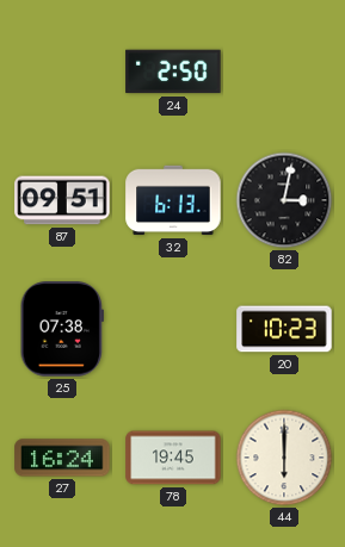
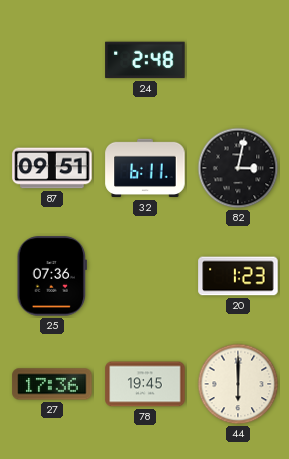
24: 2:50 -> 2:48 (145, 60)
32: 6:13 -> 6:11 (145, 168)
25: 07:38 -> 07:36 (51, 276)
20: 10:23 -> 1:23 (238, 276)
27: 16:24 -> 17:36 (52, 384)
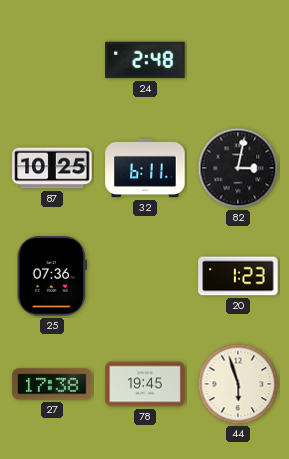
87: 09:51 -> 10:25 (52, 168)
27: 17:36 -> 17:38 (52, 384)
44: 6:00 -> 5:57 (238, 384)
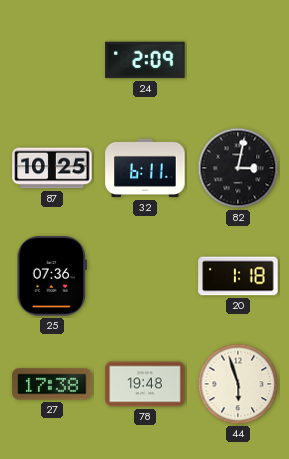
24: 2:48 -> 2:09 (145, 60)
20: 1:23 -> 1:18 (238, 276)
78: 19:45 -> 19:48 (145, 384)
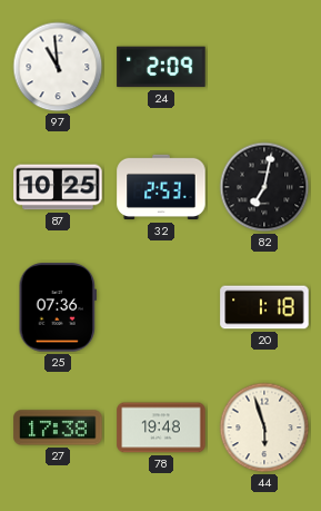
97: none -> 10:59 (58, 67)
32: 6:11 -> 2:53 (161, 187)
82: 3:02 -> 7:02 (264, 187)
